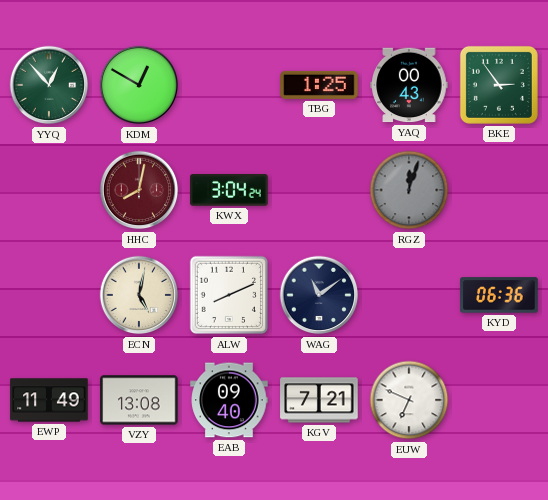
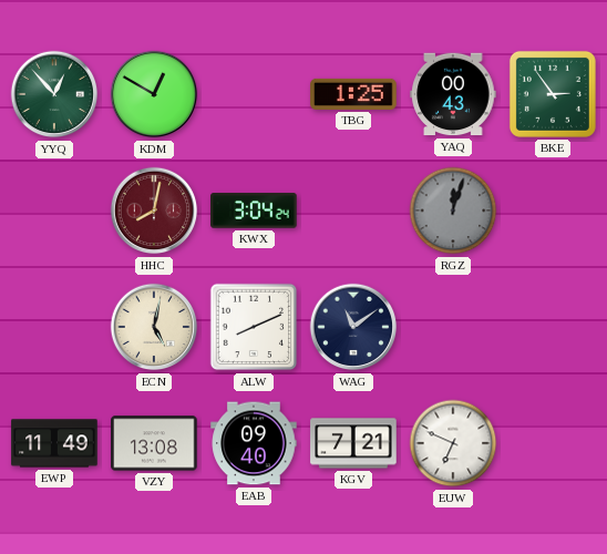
KYD: 06:36 -> none (499, 295)
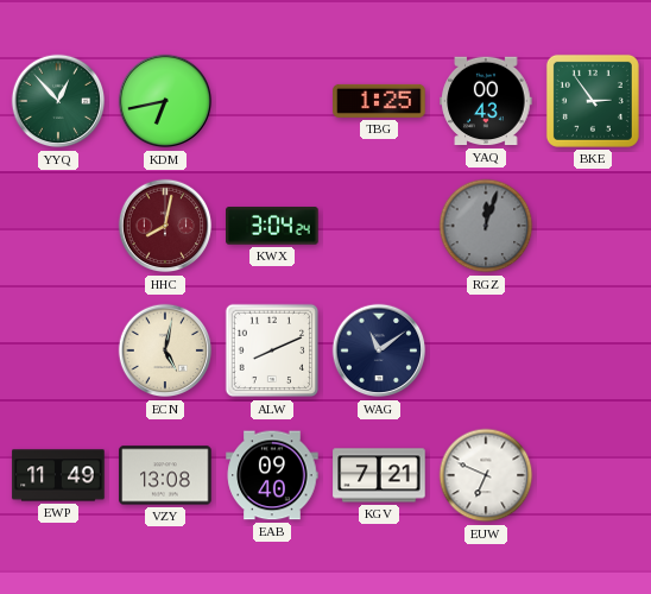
KDM: 12:50 -> 6:43 (165, 101)
